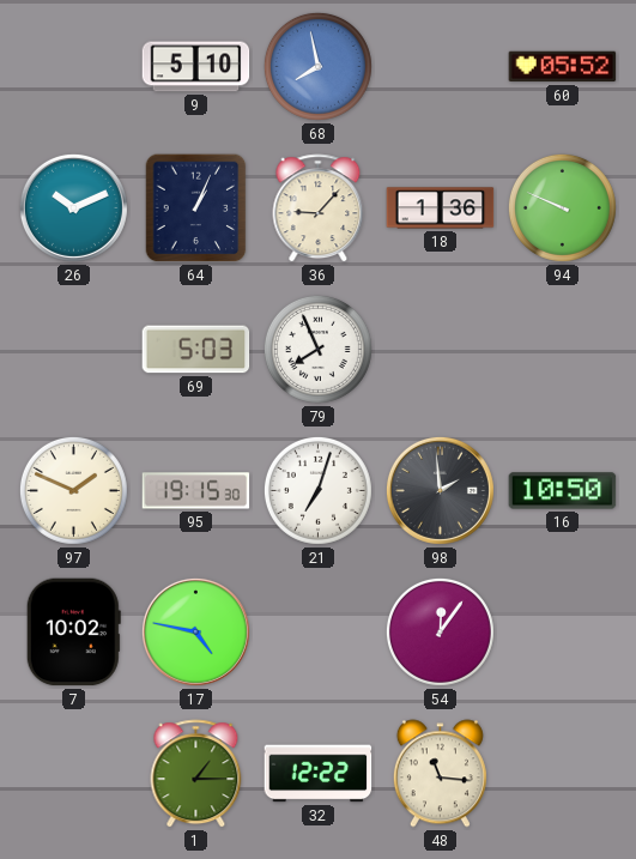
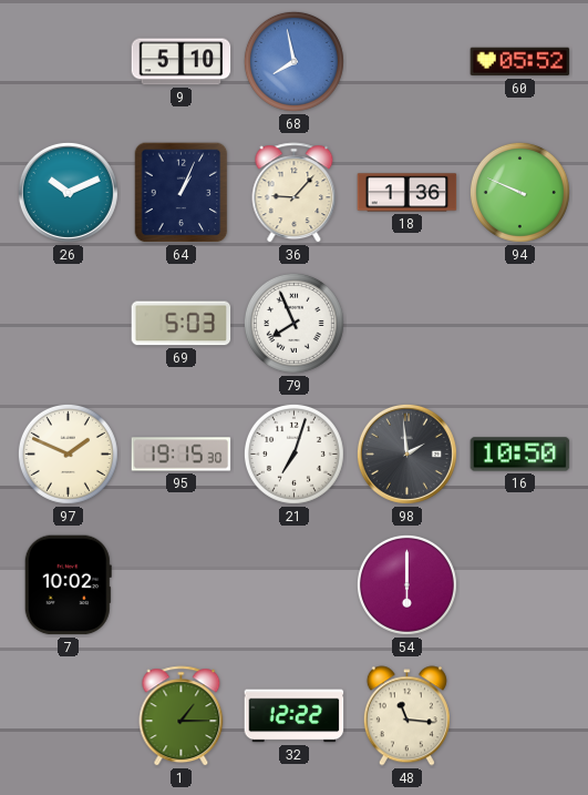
17: 4:47 -> none (195, 631)
54: 12:06 -> 6:00 (406, 584)
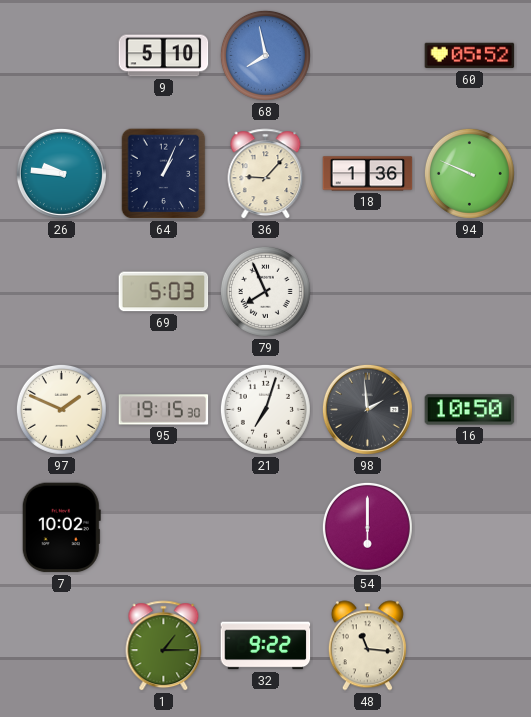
26: 10:11 -> 9:46 (61, 173)
32: 12:22 -> 9:22 (266, 646)
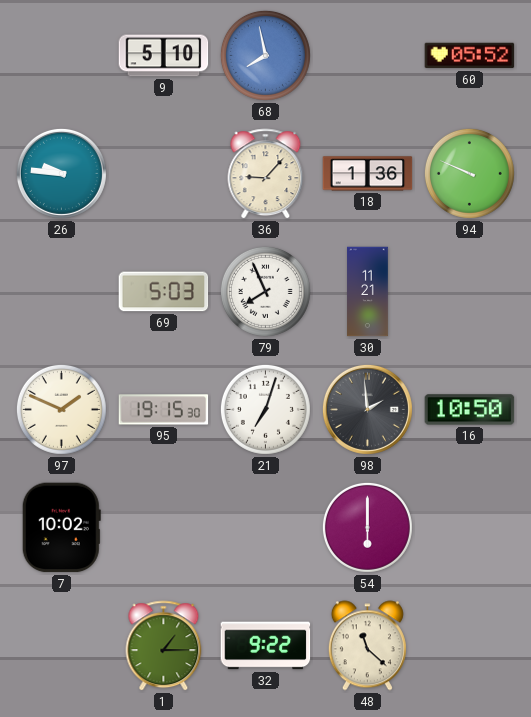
64: 1:04 -> none (164, 174)
30: none -> 11:21 (368, 292)
48: 11:16 -> 11:22 (367, 646)
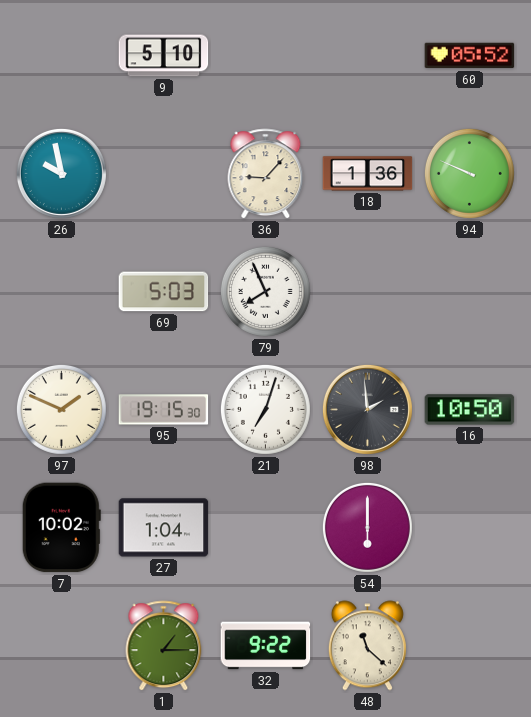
68: 7:58 -> none (265, 55)
26: 9:46 -> 9:58 (61, 173)
30: 11:21 -> none (368, 292)
27: none -> 1:04 (164, 528)
